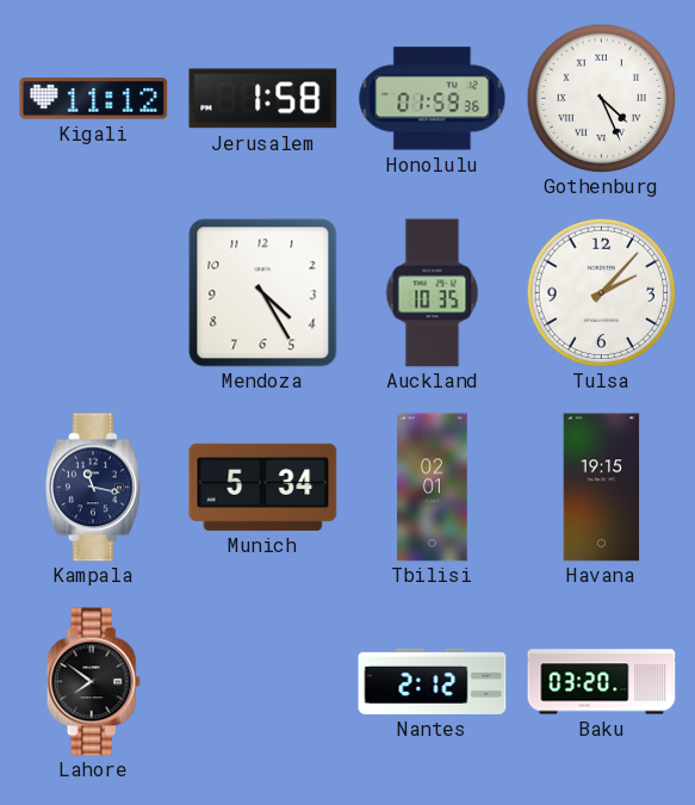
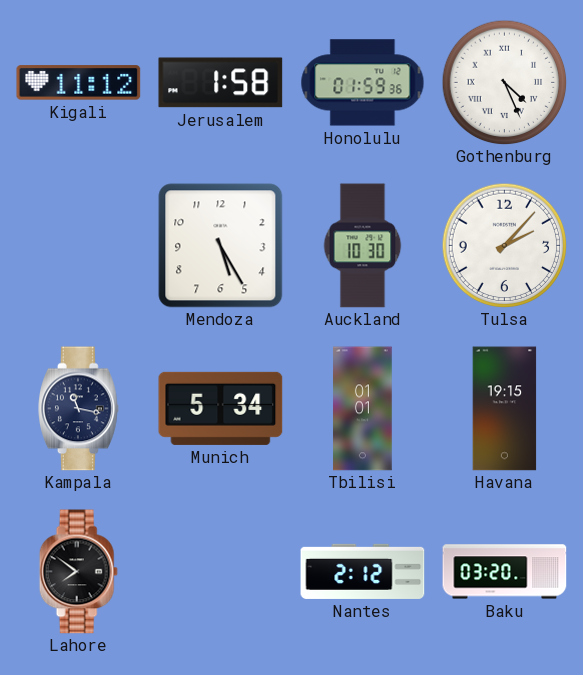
Mendoza: 4:25 -> 5:25 (221, 246)
Auckland: 10:35 -> 10:30 (363, 246)
Tbilisi: 02:01 -> 01:01 (363, 409)
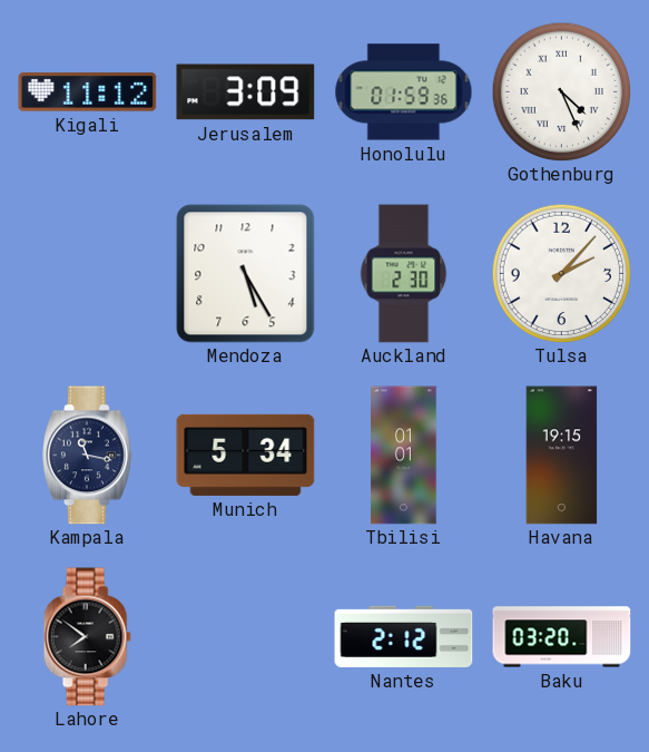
Jerusalem: 1:58 -> 3:09 (246, 92)
Auckland: 10:30 -> 2:30 (404, 274)
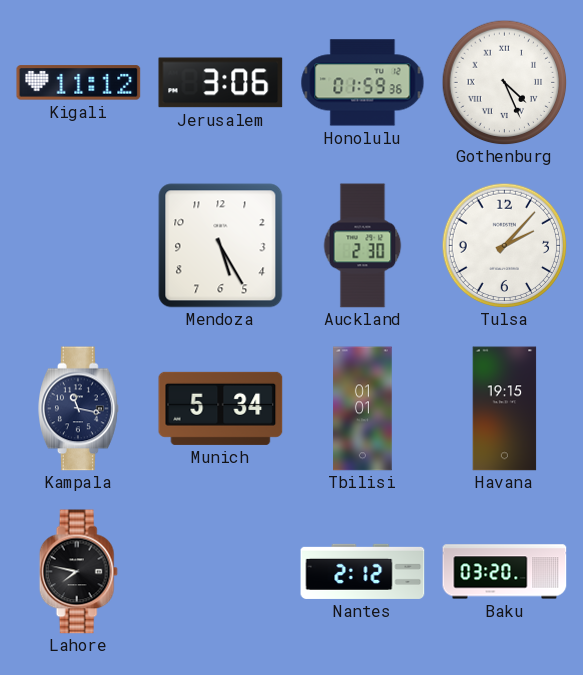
Jerusalem: 3:09 -> 3:06 (221, 83)
Lahore: 7:51 -> 7:47 (78, 572)
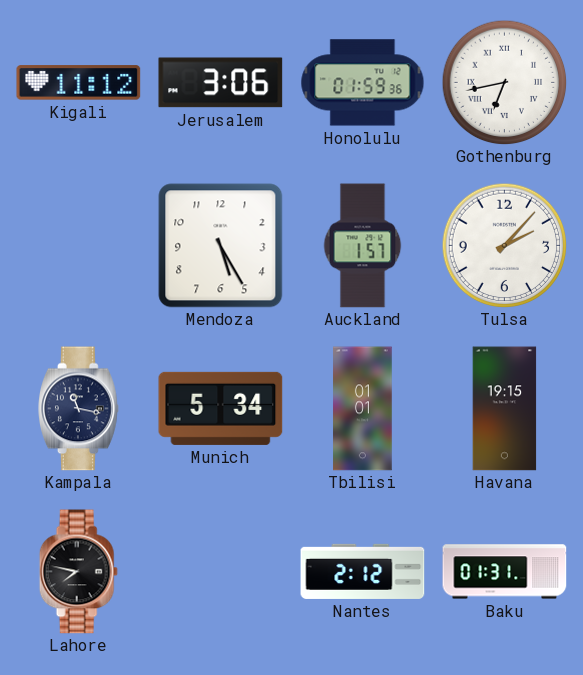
Gothenburg: 4:26 -> 6:43 (504, 82)
Auckland: 2:30 -> 1:57 (363, 246)
Baku: 03:20 -> 01:31 (505, 572)
